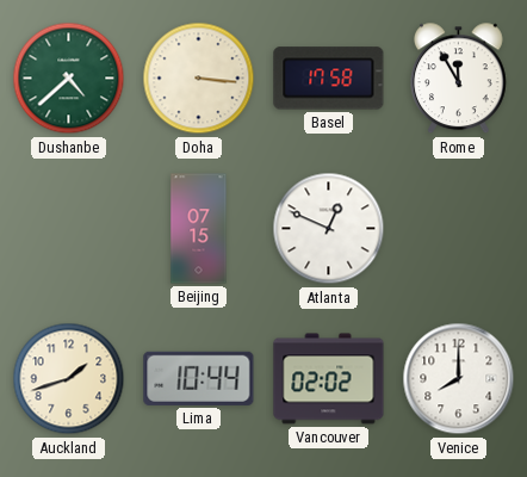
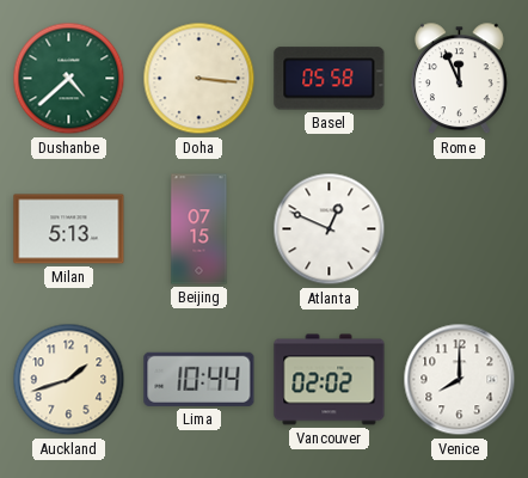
Basel: 17:58 -> 05:58 (330, 79)
Rome: 11:55 -> 11:56 (459, 79)
Milan: none -> 5:13 (69, 229)
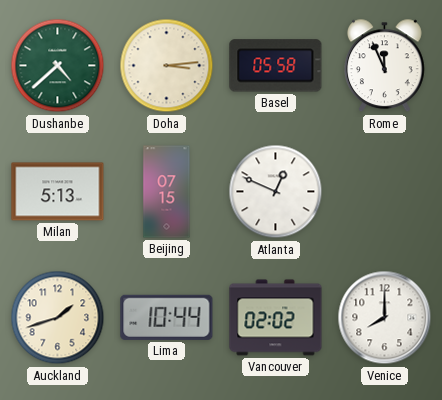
Doha: 3:16 -> 3:14 (167, 66)
